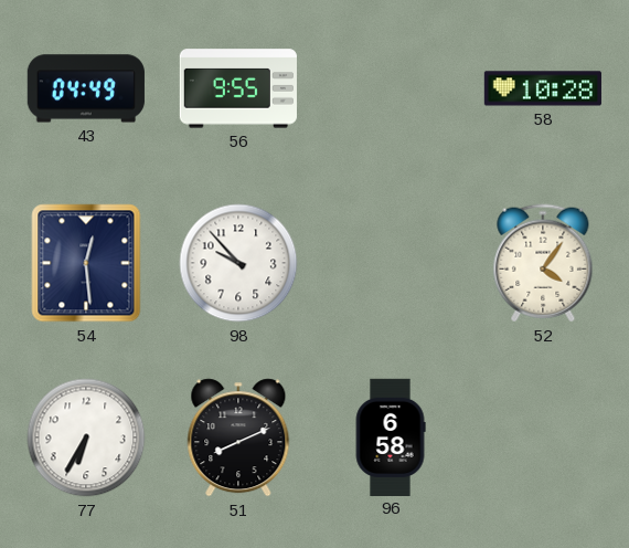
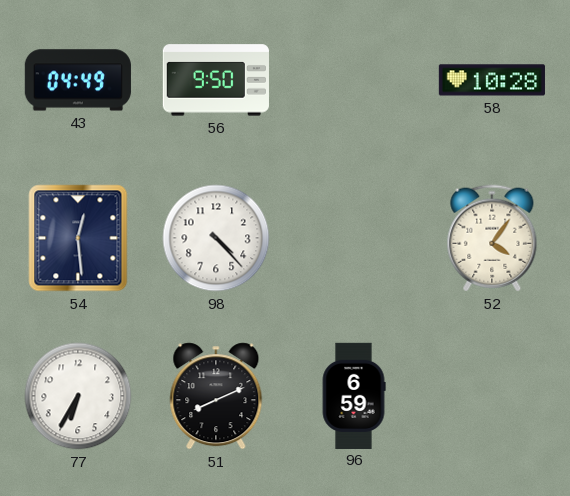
56: 9:55 -> 9:50 (216, 80)
98: 9:53 -> 4:23 (216, 238)
96: 6:58 -> 6:59 (354, 395)
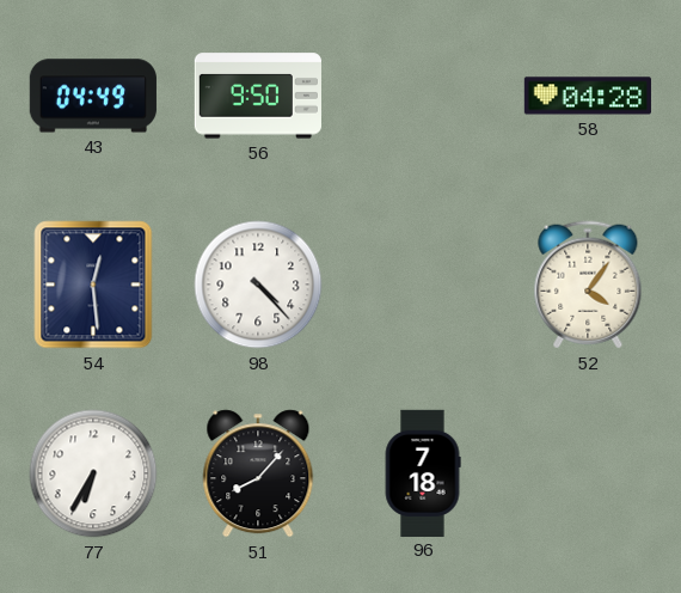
58: 10:28 -> 04:28 (588, 96)
51: 8:11 -> 8:07 (258, 473)
96: 6:59 -> 7:18 (423, 472)
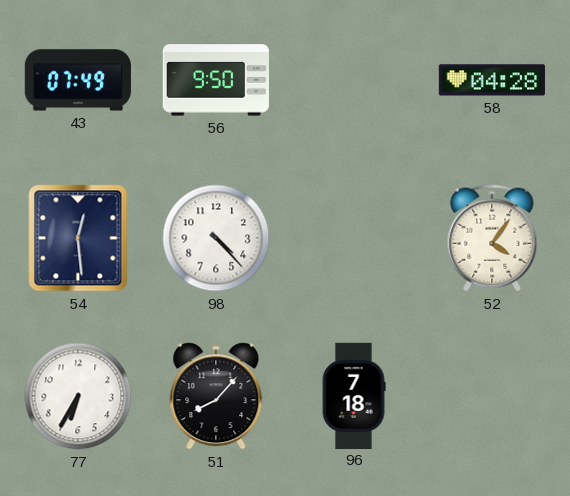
43: 04:49 -> 07:49 (78, 80)
